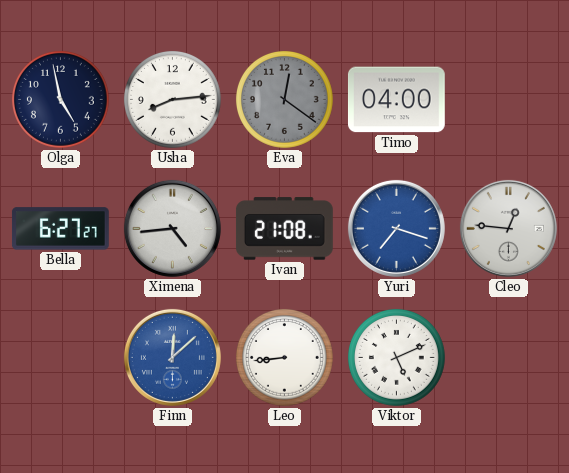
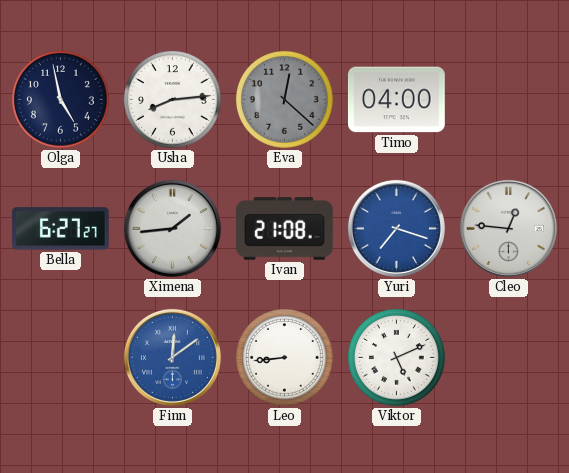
Eva: 12:21 -> 12:22 (284, 99)
Ximena: 4:44 -> 1:44 (172, 228)
Finn: 12:08 -> 12:09 (172, 357)
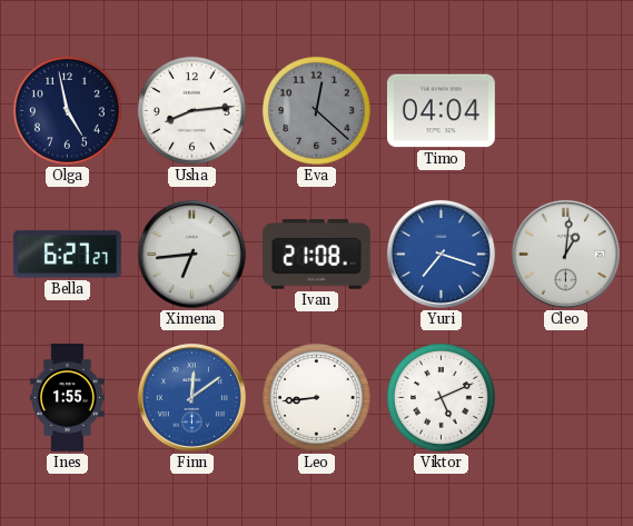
Timo: 04:00 -> 04:04 (441, 111)
Ximena: 1:44 -> 6:44 (191, 254)
Cleo: 12:46 -> 1:01 (565, 254)
Ines: none -> 1:55 (68, 398)
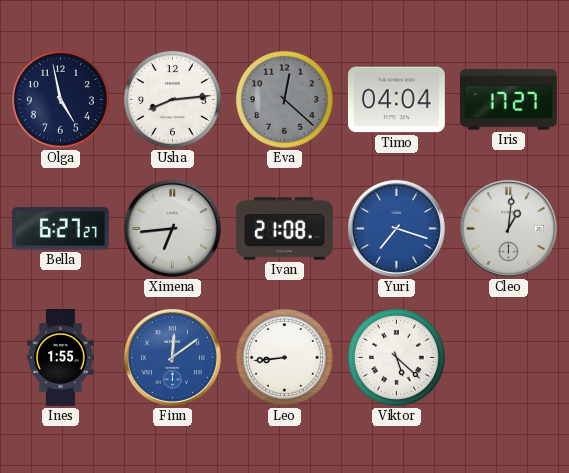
Iris: none -> 17:27 (508, 100)
Viktor: 5:11 -> 5:22 (396, 357)
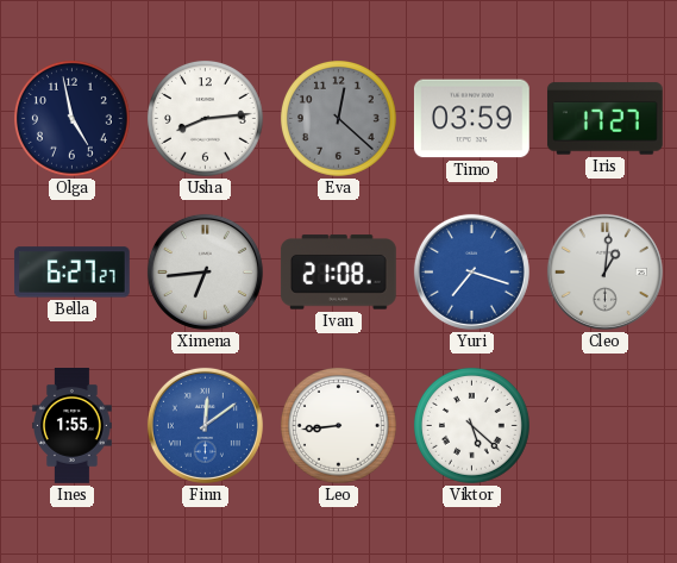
Timo: 04:04 -> 03:59 (471, 119)
